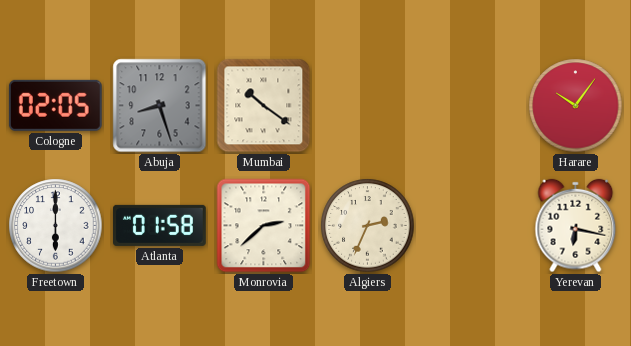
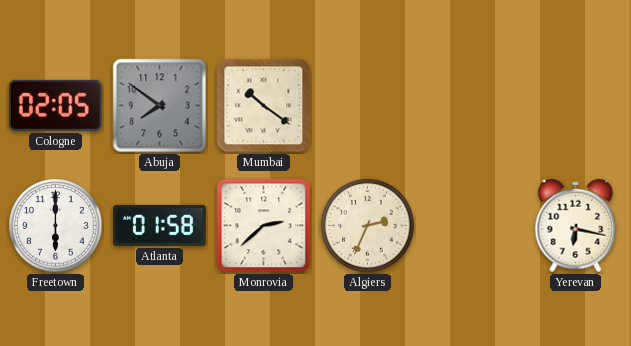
Abuja: 8:27 -> 7:51 (160, 106)
Harare: 10:06 -> none (576, 106)
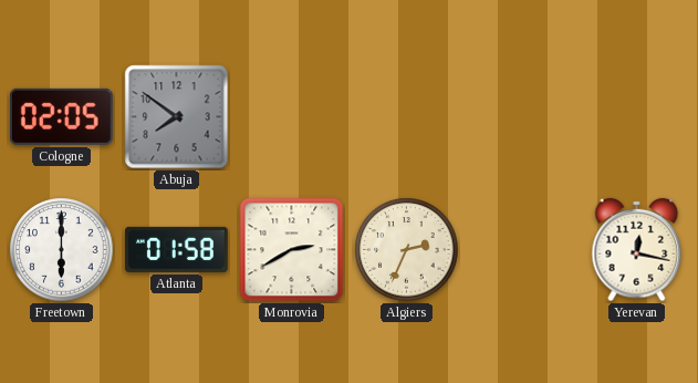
Mumbai: 10:21 -> none (264, 106)
Monrovia: 2:38 -> 2:40 (292, 250)
Yerevan: 6:17 -> 12:17 (637, 250)
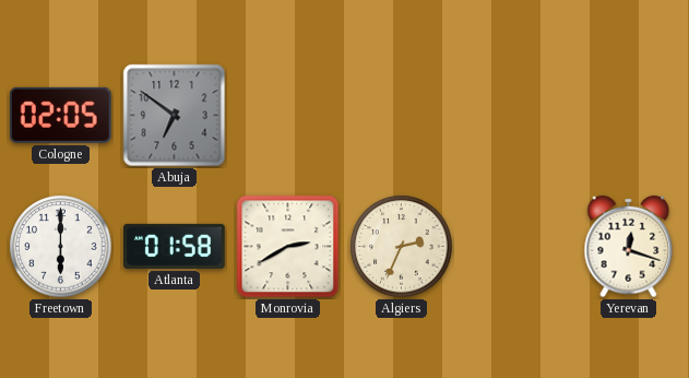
Abuja: 7:51 -> 6:51 (175, 116)
Yerevan: 12:17 -> 12:18 (629, 247)
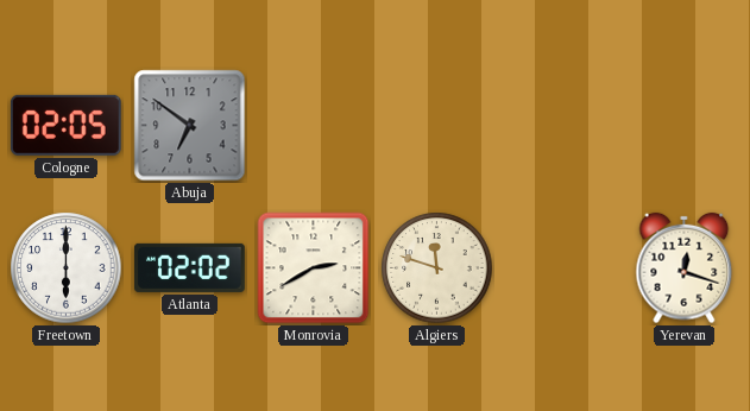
Atlanta: 01:58 -> 02:02 (190, 267)
Algiers: 2:34 -> 11:48 (437, 268)
